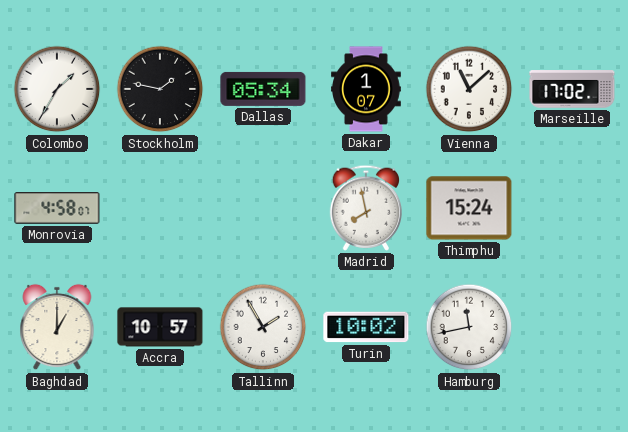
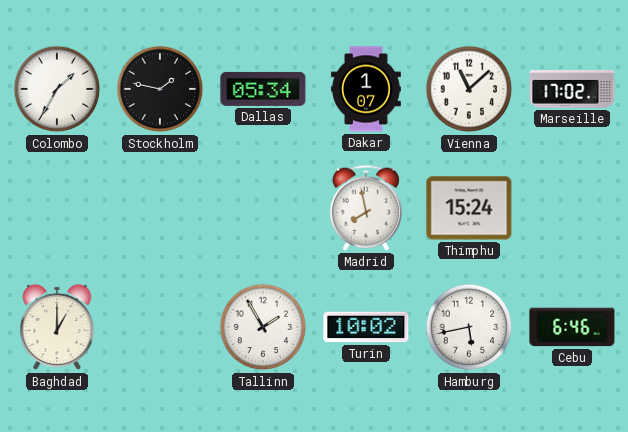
Monrovia: 4:58 -> none (57, 209)
Accra: 10:57 -> none (160, 327)
Hamburg: 11:43 -> 5:43 (469, 327)
Cebu: none -> 6:46 (572, 327)
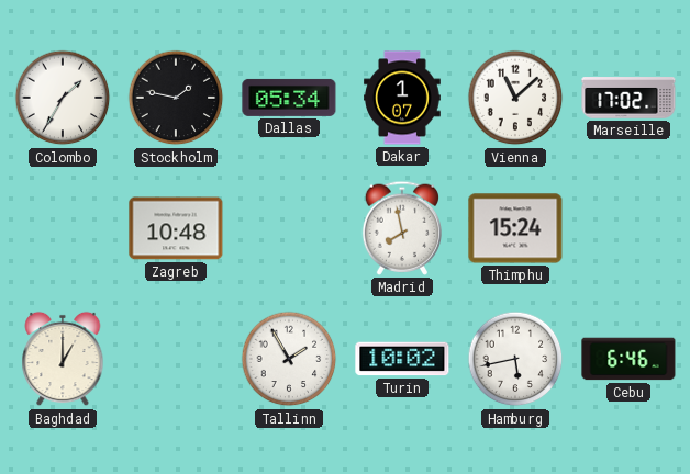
Zagreb: none -> 10:48 (176, 228)
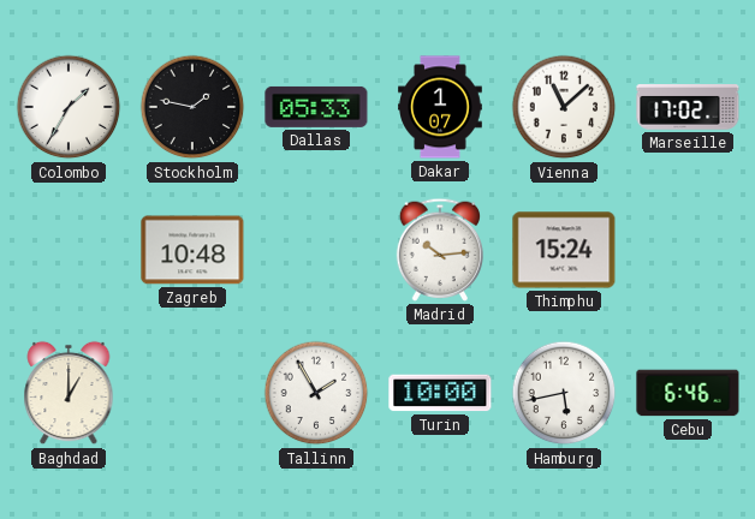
Dallas: 05:34 -> 05:33 (316, 107)
Madrid: 7:58 -> 10:14 (439, 250)
Turin: 10:02 -> 10:00 (440, 393)
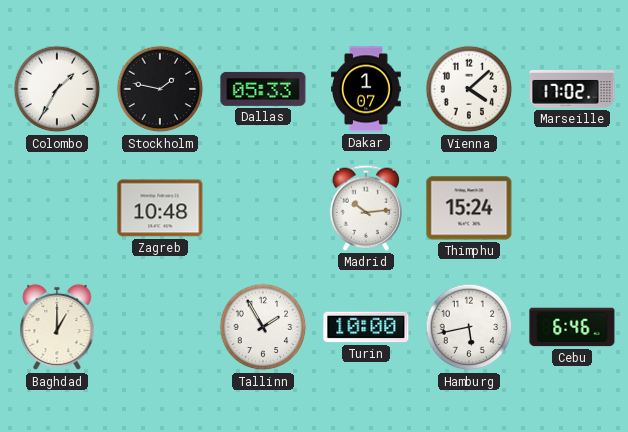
Vienna: 11:08 -> 4:08 (469, 89)
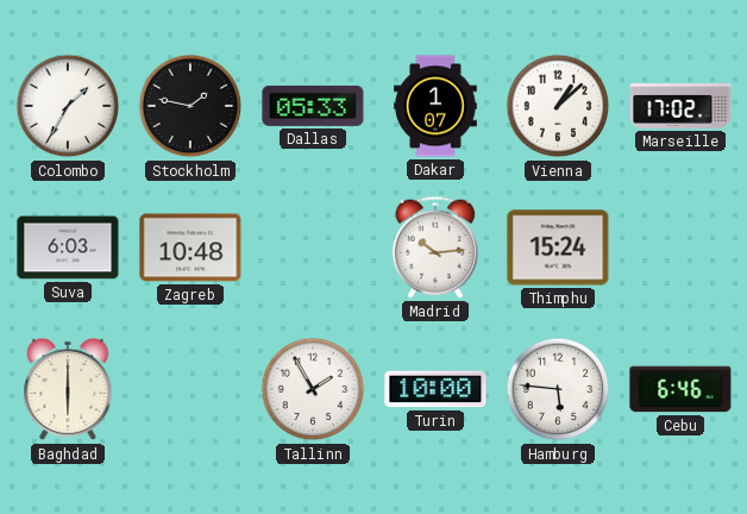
Vienna: 4:08 -> 1:08 (558, 106)
Suva: none -> 6:03 (68, 247)
Baghdad: 1:00 -> 6:00 (68, 389)
Hamburg: 5:43 -> 5:46 (558, 389)
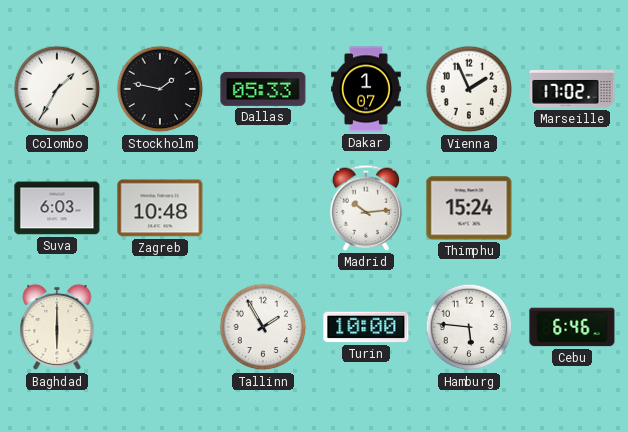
Vienna: 1:08 -> 1:56 (469, 89)
